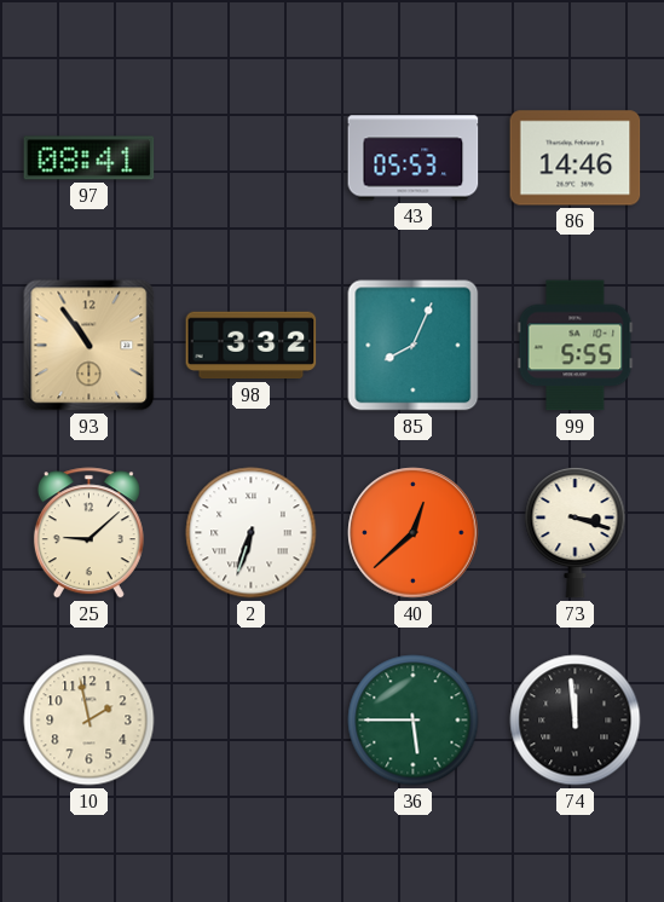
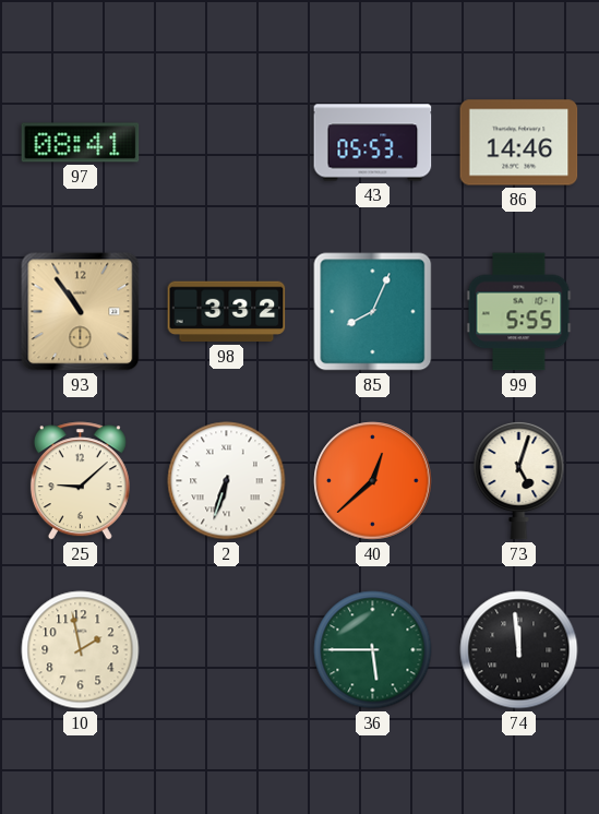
73: 3:18 -> 5:03 (519, 480)
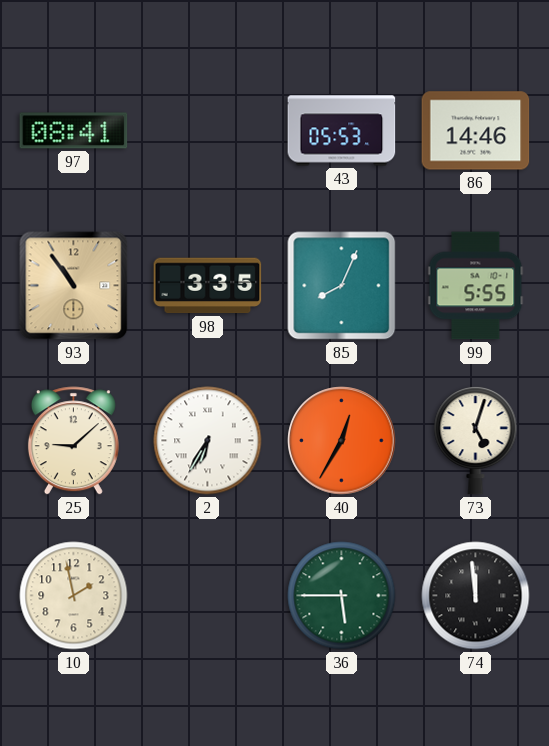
98: 3:32 -> 3:35 (208, 286)
2: 6:33 -> 6:35 (208, 441)
40: 12:38 -> 12:35 (342, 441)
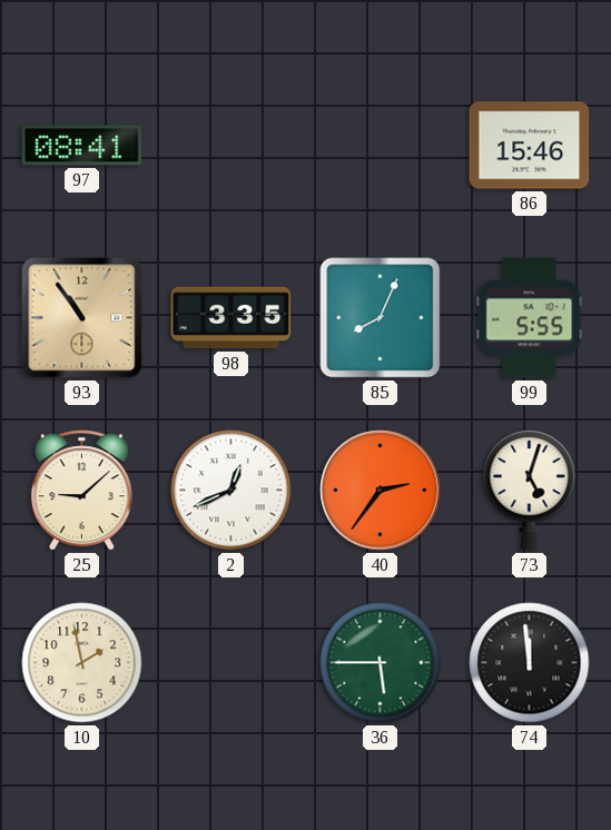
43: 05:53 -> none (342, 131)
86: 14:46 -> 15:46 (530, 146)
2: 6:35 -> 12:41 (231, 491)
40: 12:35 -> 2:36 (381, 491)
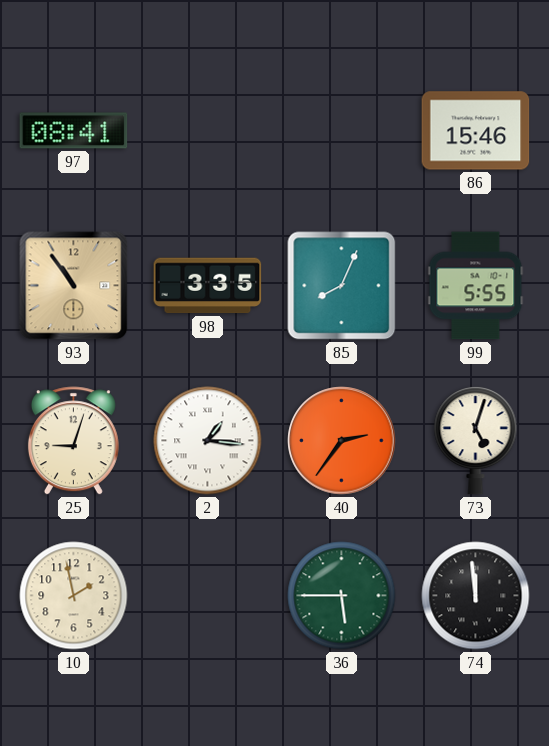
25: 9:08 -> 9:03 (73, 441)
2: 12:41 -> 1:16 (208, 441)
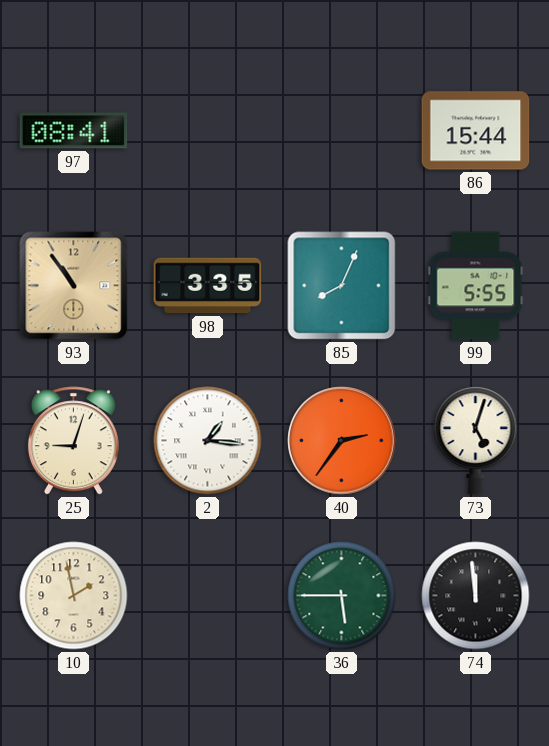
86: 15:46 -> 15:44 (476, 131)
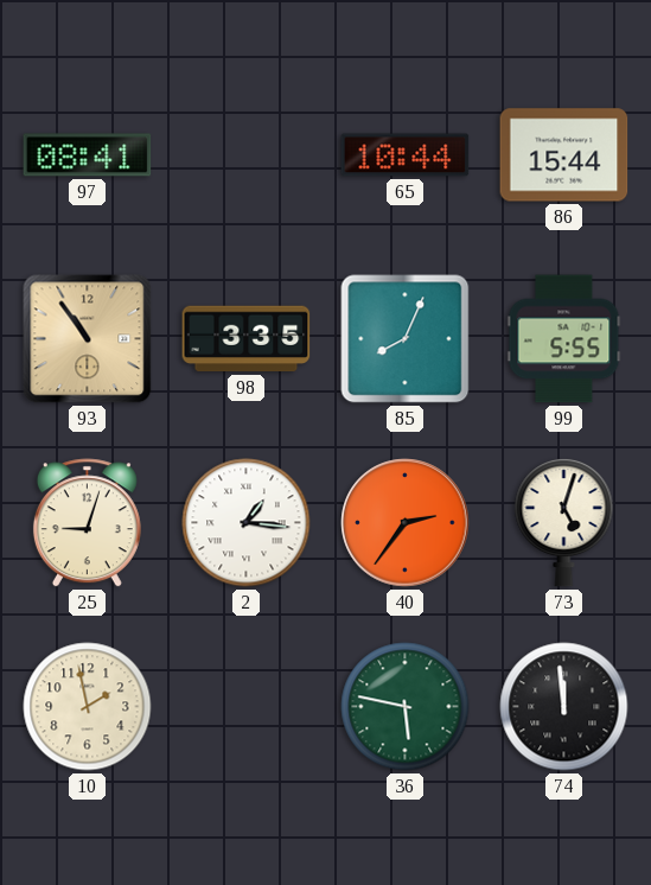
65: none -> 10:44 (406, 155)
36: 5:45 -> 5:47 (406, 707)
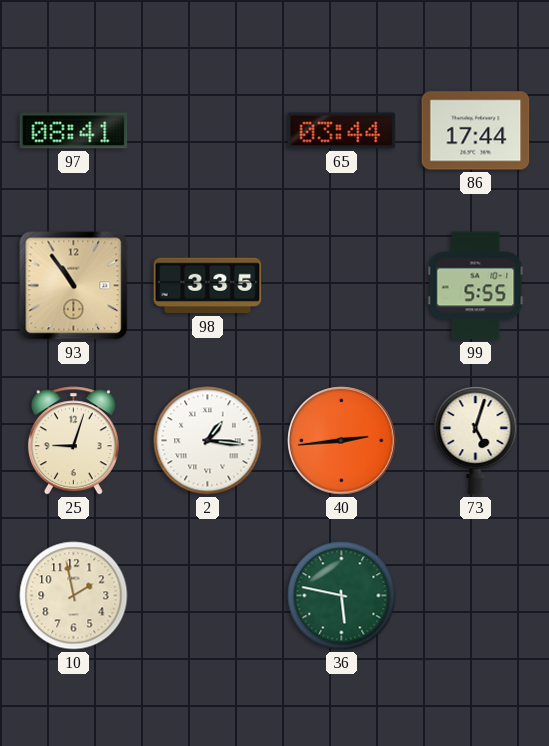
65: 10:44 -> 03:44 (342, 131)
86: 15:44 -> 17:44 (476, 131)
85: 8:04 -> none (406, 339)
40: 2:36 -> 2:44 (342, 441)
74: 11:59 -> none (564, 707)
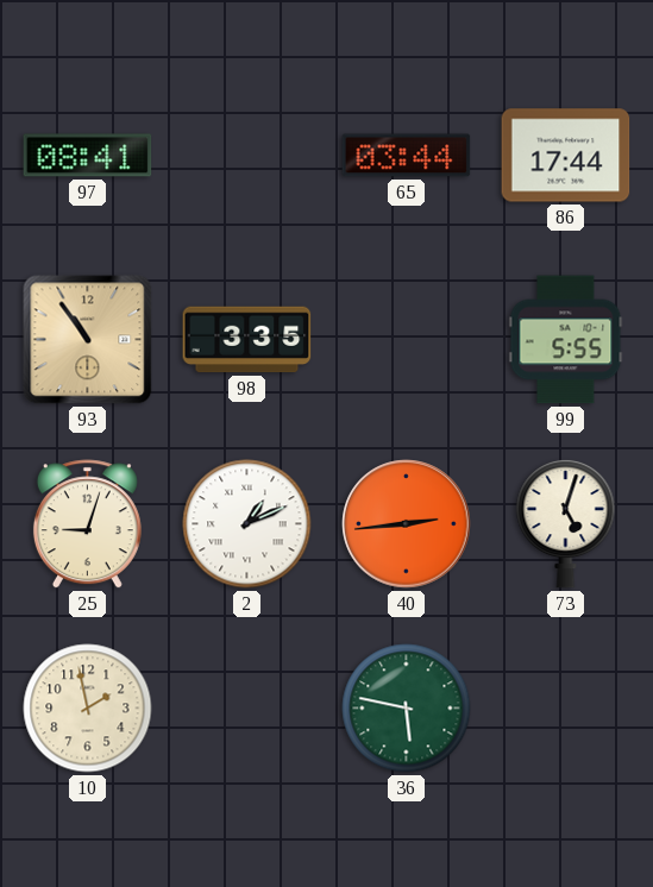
2: 1:16 -> 1:11 (247, 524)
